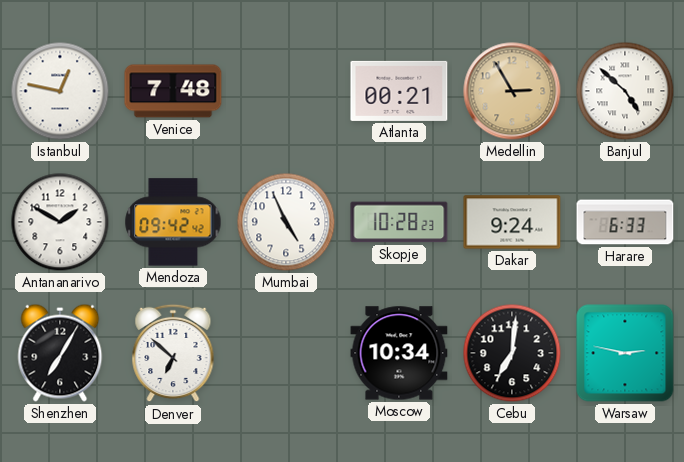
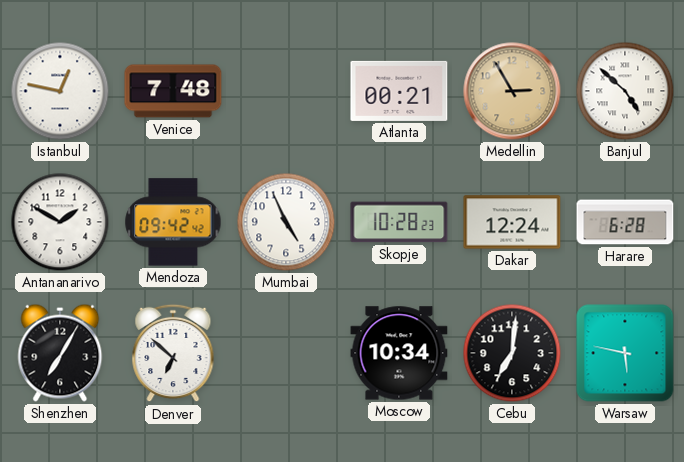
Dakar: 9:24 -> 12:24 (512, 222)
Harare: 6:33 -> 6:28 (625, 222)
Warsaw: 2:47 -> 5:47 (625, 353)
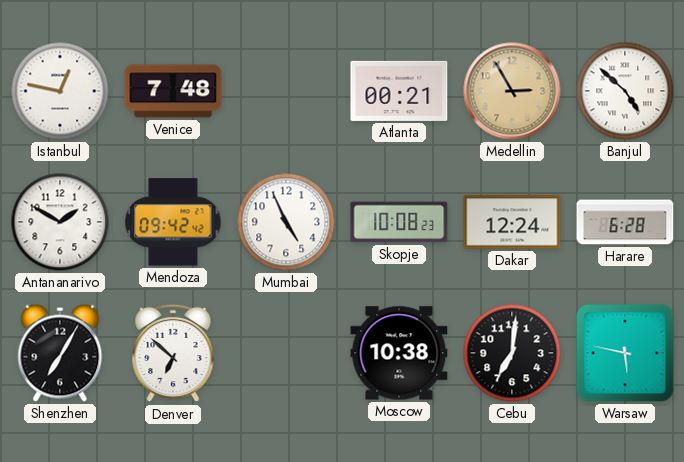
Skopje: 10:28 -> 10:08 (399, 222)
Moscow: 10:34 -> 10:38 (399, 353)
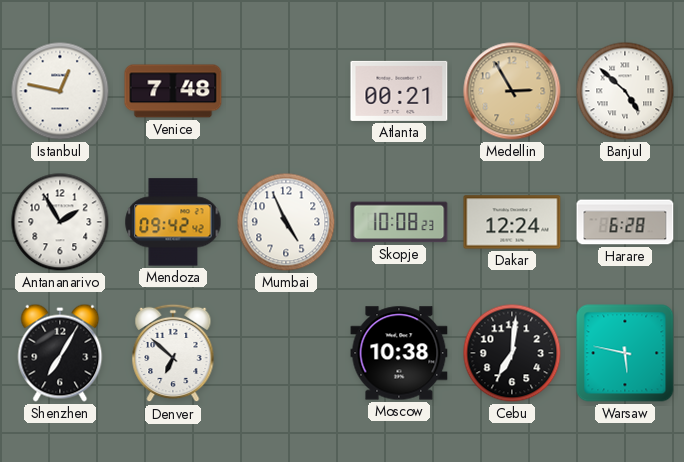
Antananarivo: 1:50 -> 1:55 (60, 222)
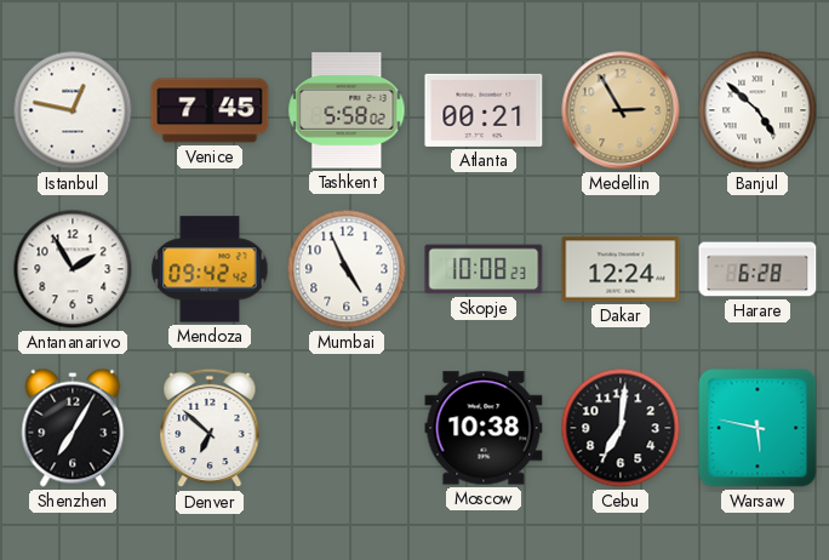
Venice: 7:48 -> 7:45 (210, 110)
Tashkent: none -> 5:58 (347, 110)
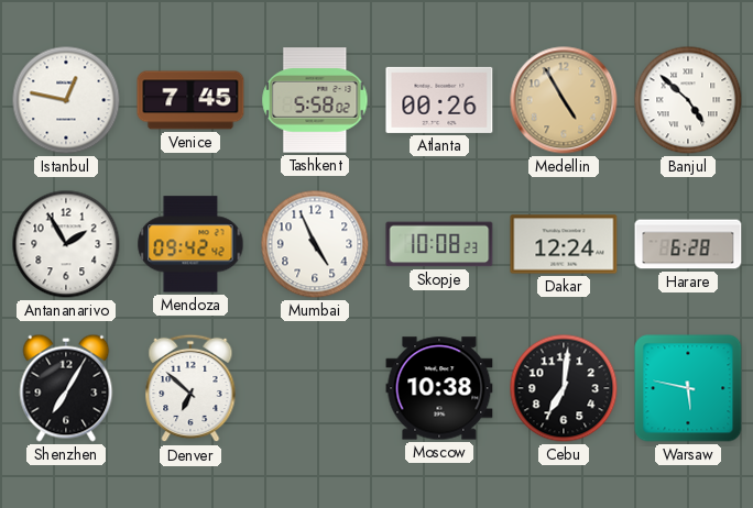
Atlanta: 00:21 -> 00:26 (439, 100)
Medellin: 2:55 -> 4:55 (564, 100)
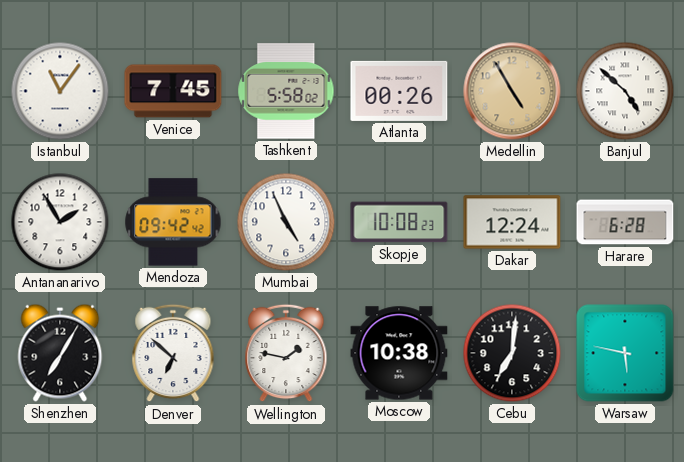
Istanbul: 12:47 -> 11:06 (60, 91)
Wellington: none -> 1:47 (286, 353)
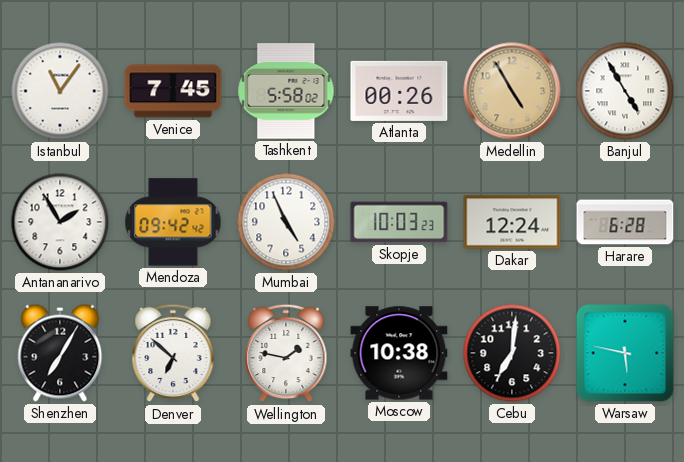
Banjul: 4:52 -> 4:55 (625, 91)
Skopje: 10:08 -> 10:03 (399, 222)
